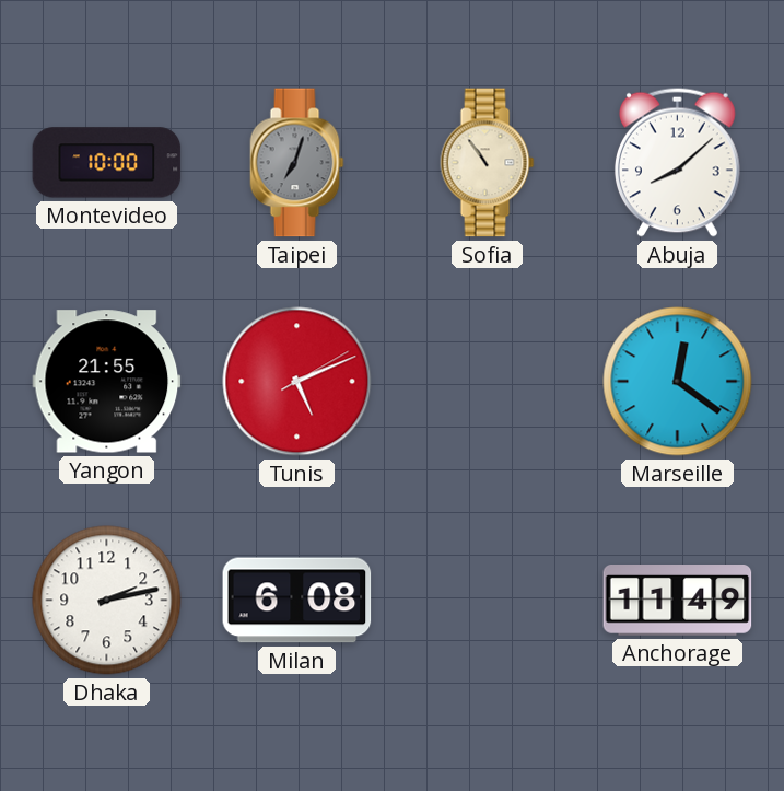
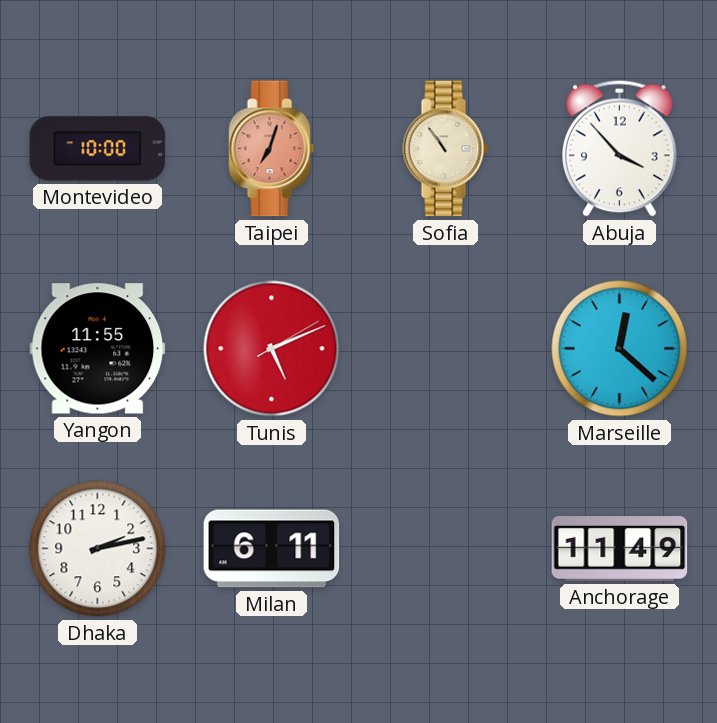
Taipei dial: grey -> salmon (272, 149)
Abuja: 8:08 -> 3:53 (619, 148)
Yangon: 21:55 -> 11:55 (98, 349)
Marseille: 12:21 -> 12:22 (620, 349)
Milan: 6:08 -> 6:11 (272, 549)
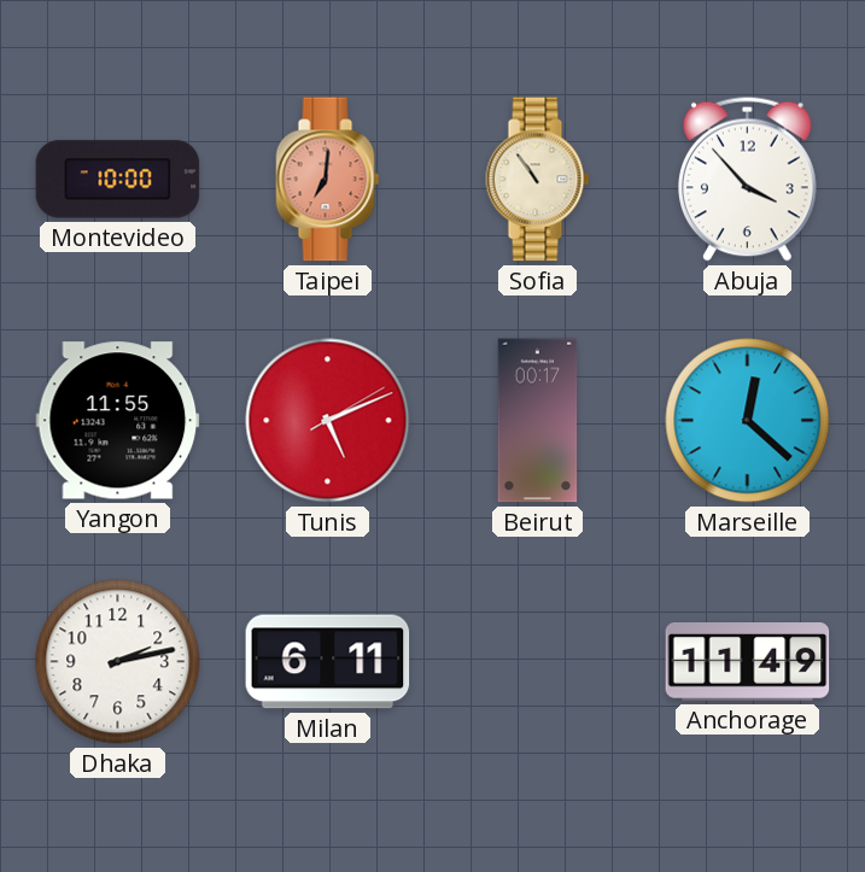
Taipei: 7:03 -> 7:01 (328, 180)
Beirut: none -> 00:17 (538, 421)
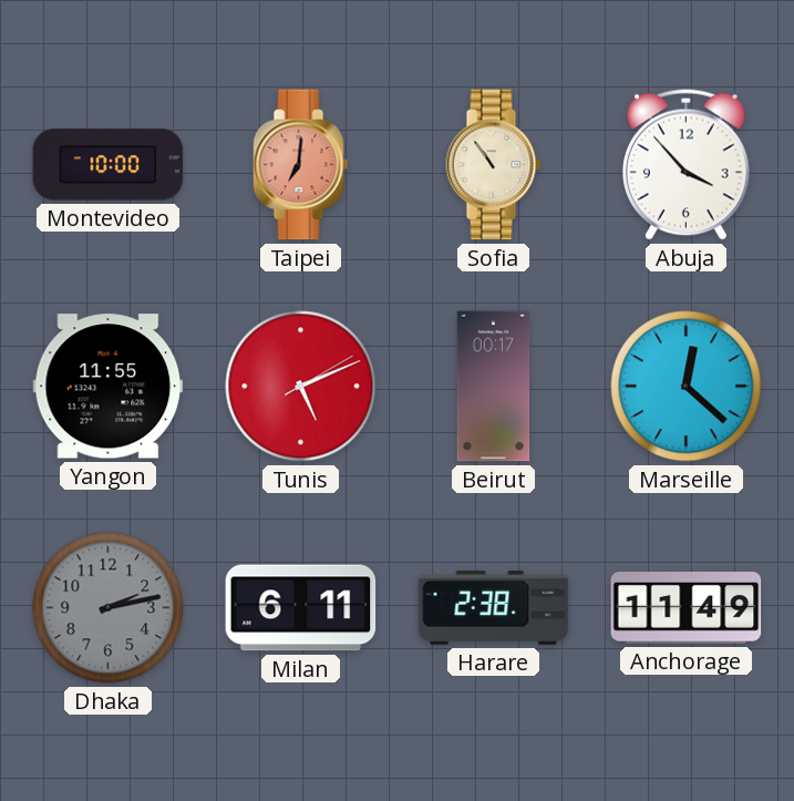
Dhaka dial: white -> grey (109, 608)
Harare: none -> 2:38 (494, 607)
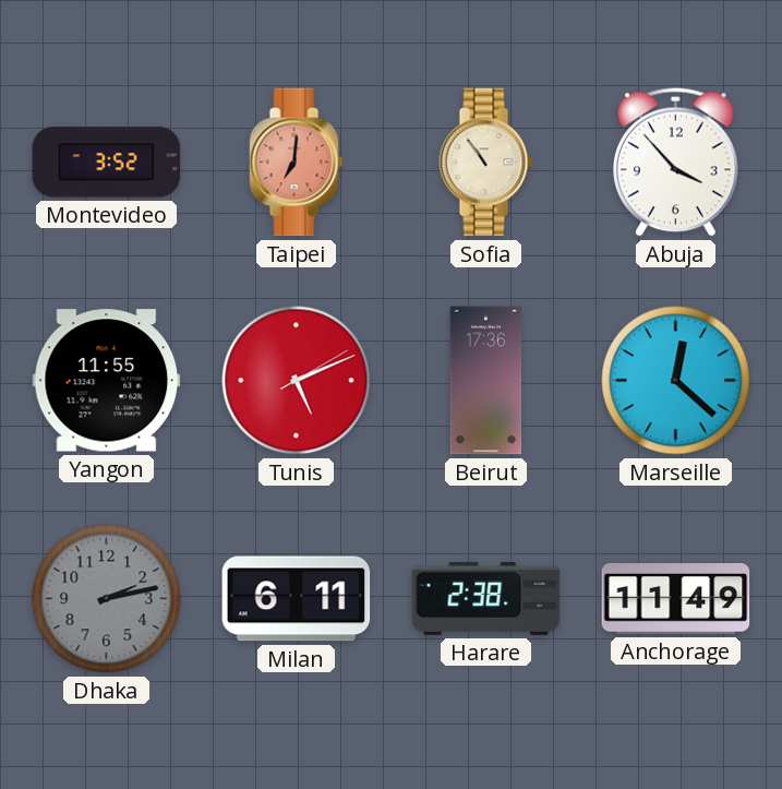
Montevideo: 10:00 -> 3:52 (107, 163)
Beirut: 00:17 -> 17:36 (486, 381)
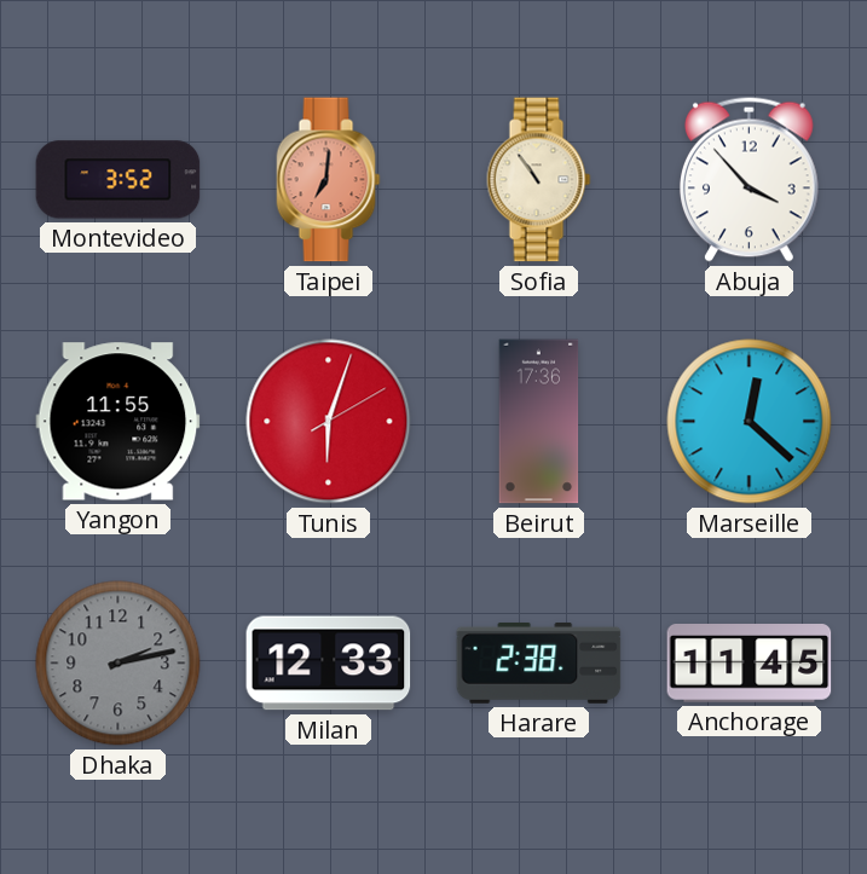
Tunis: 5:11 -> 6:03 (329, 422)
Milan: 6:11 -> 12:33 (329, 664)
Anchorage: 11:49 -> 11:45 (750, 664)
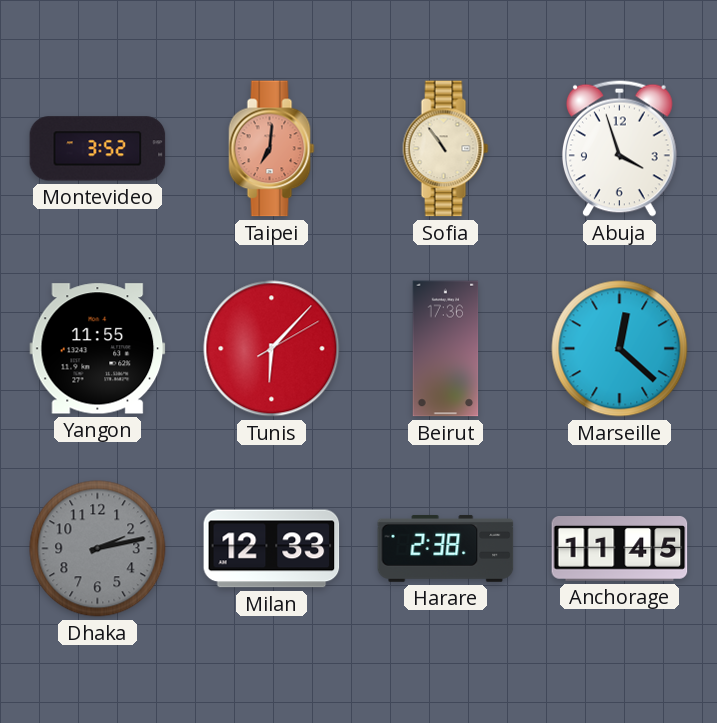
Abuja: 3:53 -> 3:57 (619, 148)
Tunis: 6:03 -> 6:07 (272, 349)
